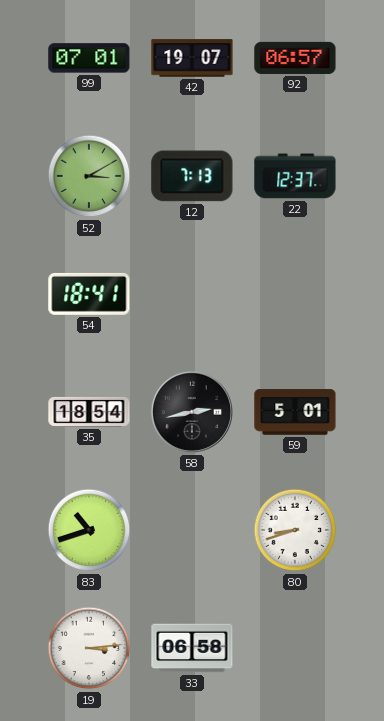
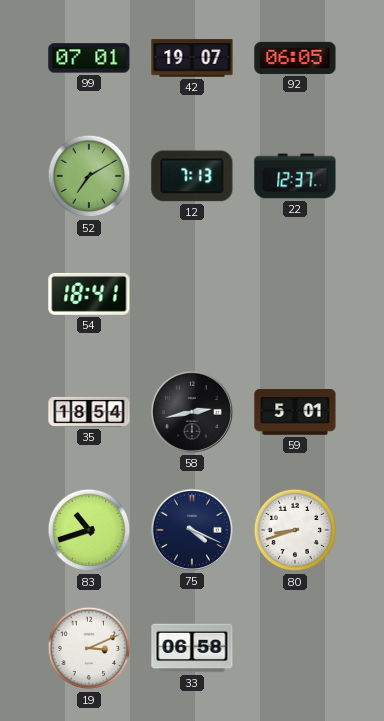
92: 06:57 -> 06:05 (295, 58)
52: 3:10 -> 7:10 (89, 176)
75: none -> 4:19 (192, 530)
19: 3:14 -> 3:11 (89, 648)
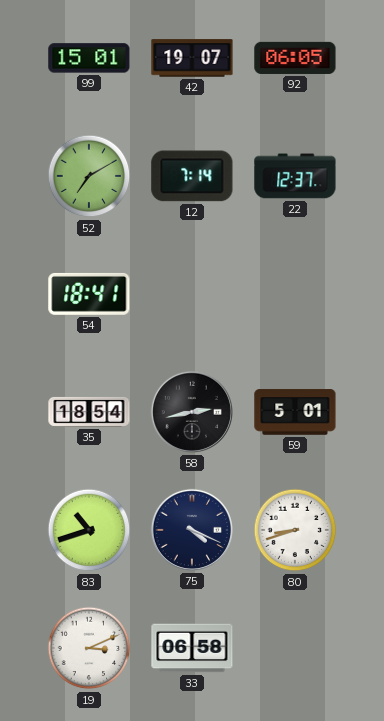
99: 07:01 -> 15:01 (89, 58)
12: 7:13 -> 7:14 (192, 176)
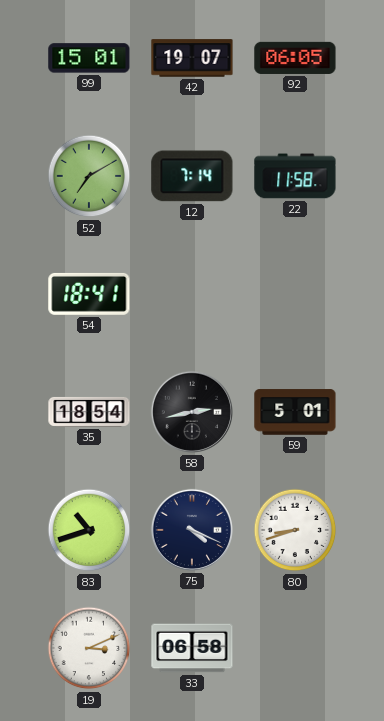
22: 12:37 -> 11:58 (295, 176)
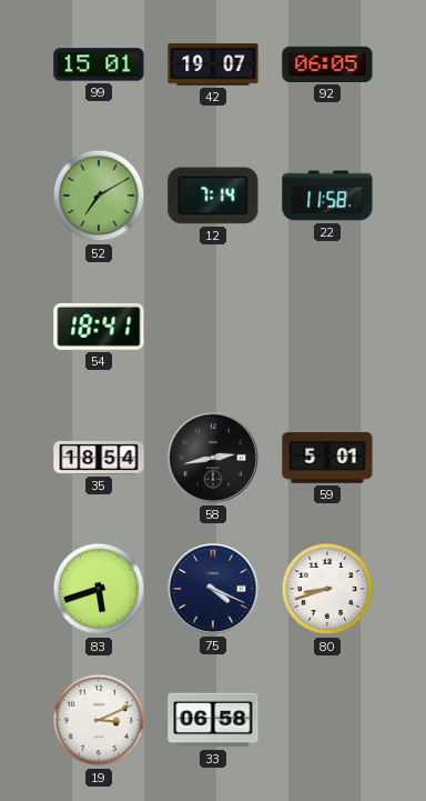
83: 10:42 -> 5:42 (99, 589)
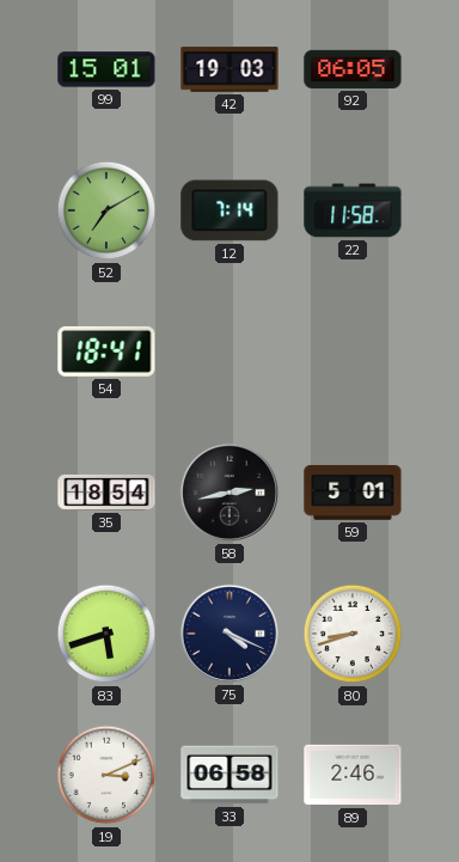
42: 19:07 -> 19:03 (229, 69)
89: none -> 2:46 (353, 775)
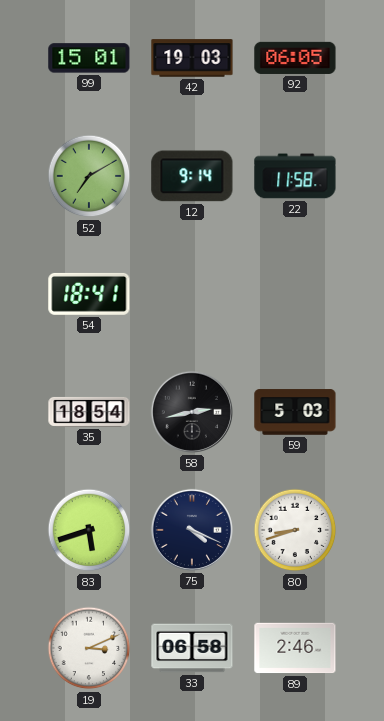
12: 7:14 -> 9:14 (192, 176)
59: 5:01 -> 5:03 (295, 412)
